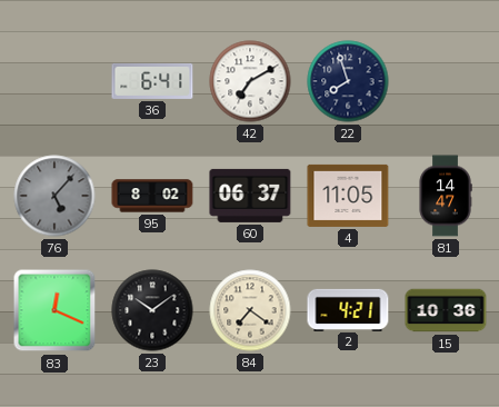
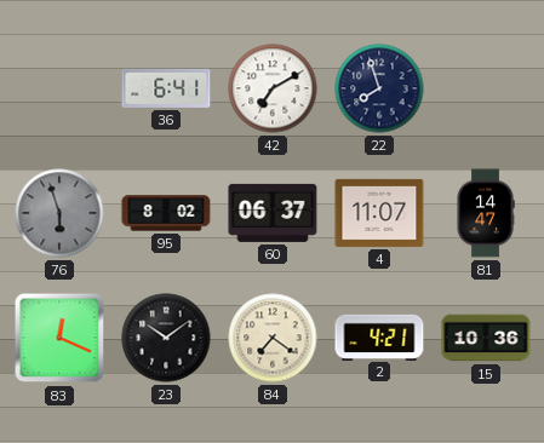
76: 5:07 -> 5:57 (59, 213)
4: 11:05 -> 11:07 (379, 213)
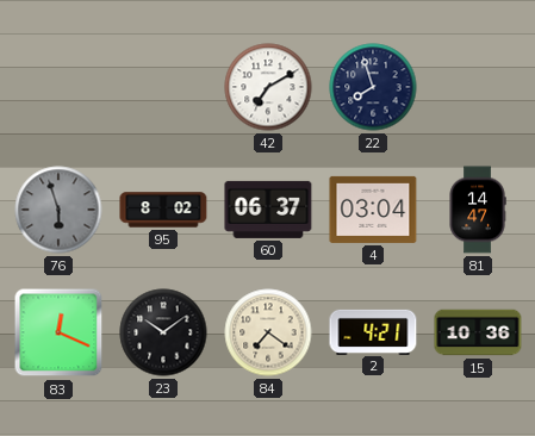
36: 6:41 -> none (166, 88)
4: 11:07 -> 03:04 (373, 210)
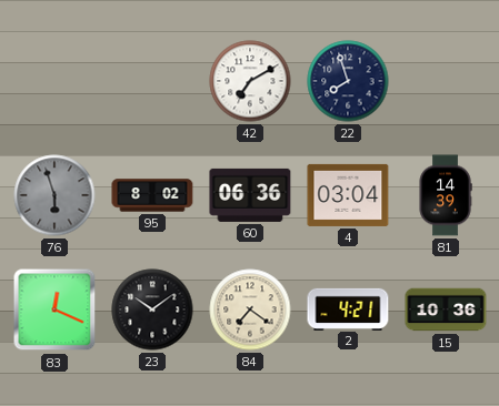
60: 06:37 -> 06:36 (250, 195)
81: 14:47 -> 14:39 (446, 195)
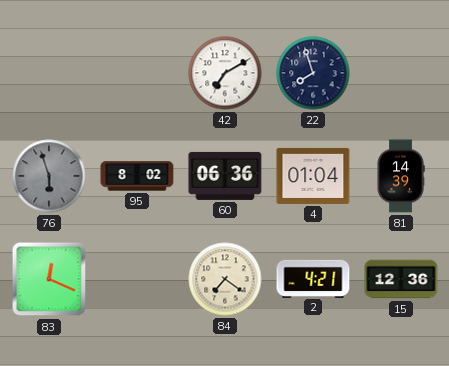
4: 03:04 -> 01:04 (313, 176)
23: 10:09 -> none (152, 309)
15: 10:36 -> 12:36 (401, 279)
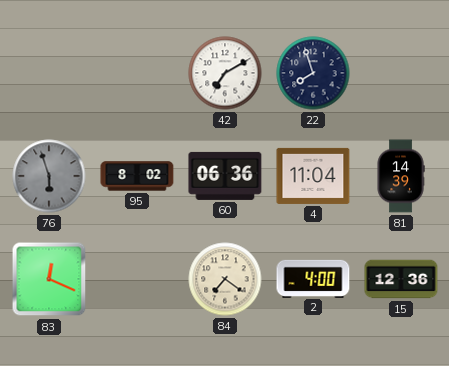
4: 01:04 -> 11:04 (313, 176)
2: 4:21 -> 4:00 (313, 278)
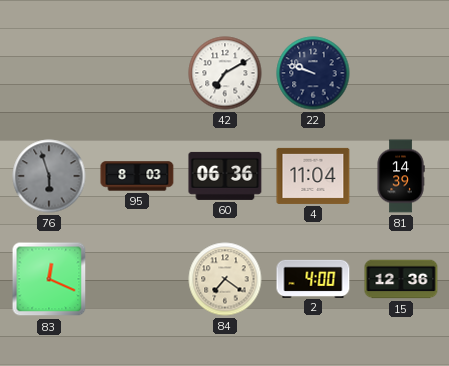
22: 7:57 -> 9:48 (313, 73)
95: 8:02 -> 8:03 (137, 176)
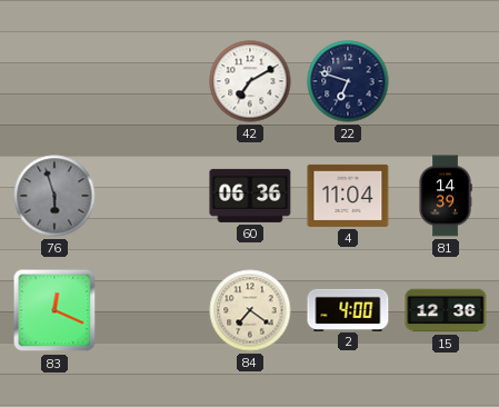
22: 9:48 -> 6:48 (348, 81)
95: 8:03 -> none (137, 176)
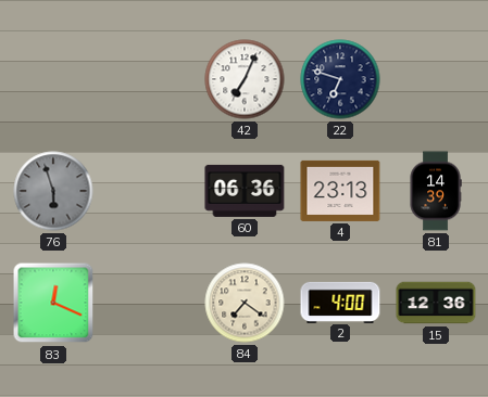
42: 7:10 -> 7:04 (245, 79)
4: 11:04 -> 23:13 (340, 191)
